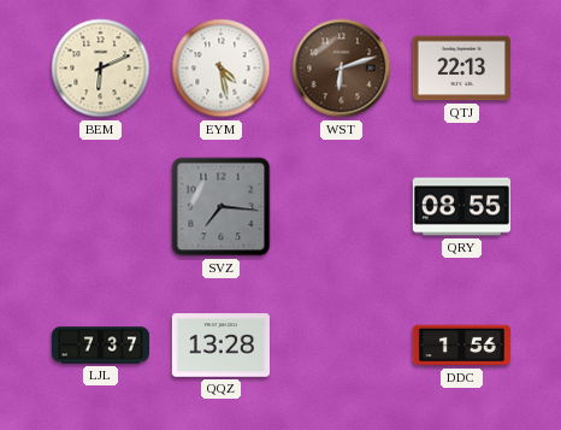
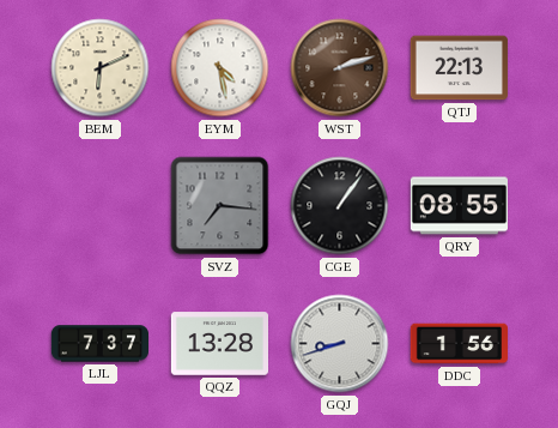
WST: 6:12 -> 2:12 (340, 68)
CGE: none -> 1:06 (340, 206)
GQJ: none -> 8:42 (340, 344)
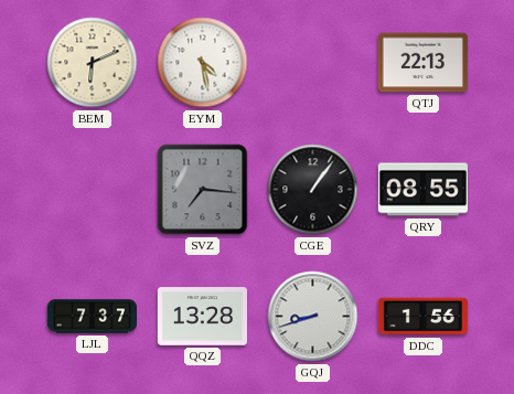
WST: 2:12 -> none (340, 68)
